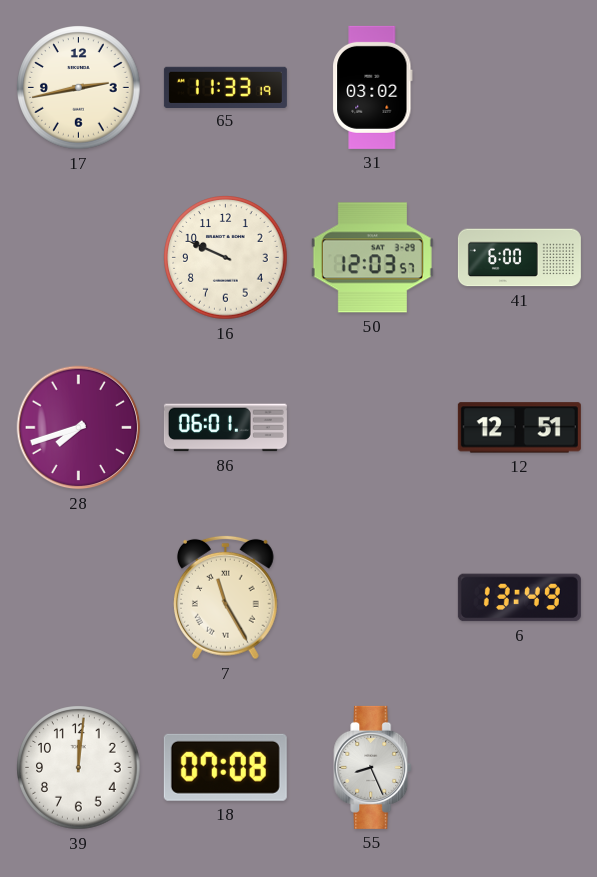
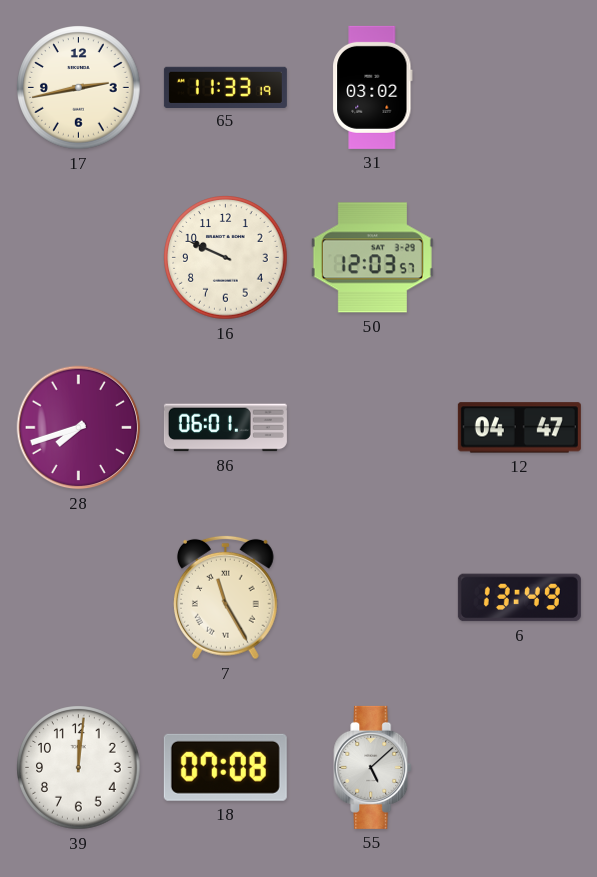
41: 6:00 -> none (519, 258)
12: 12:51 -> 04:47 (519, 428)
55: 8:26 -> 5:08 (373, 767)
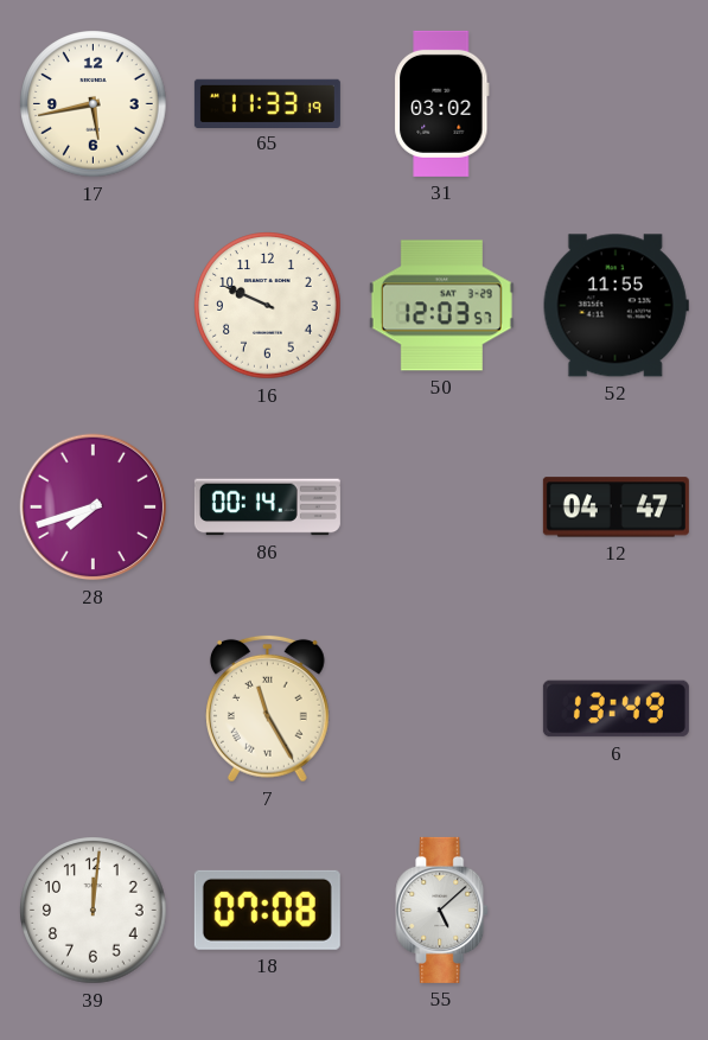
17: 2:43 -> 5:43 (94, 104)
52: none -> 11:55 (615, 306)
86: 06:01 -> 00:14 (267, 508)
